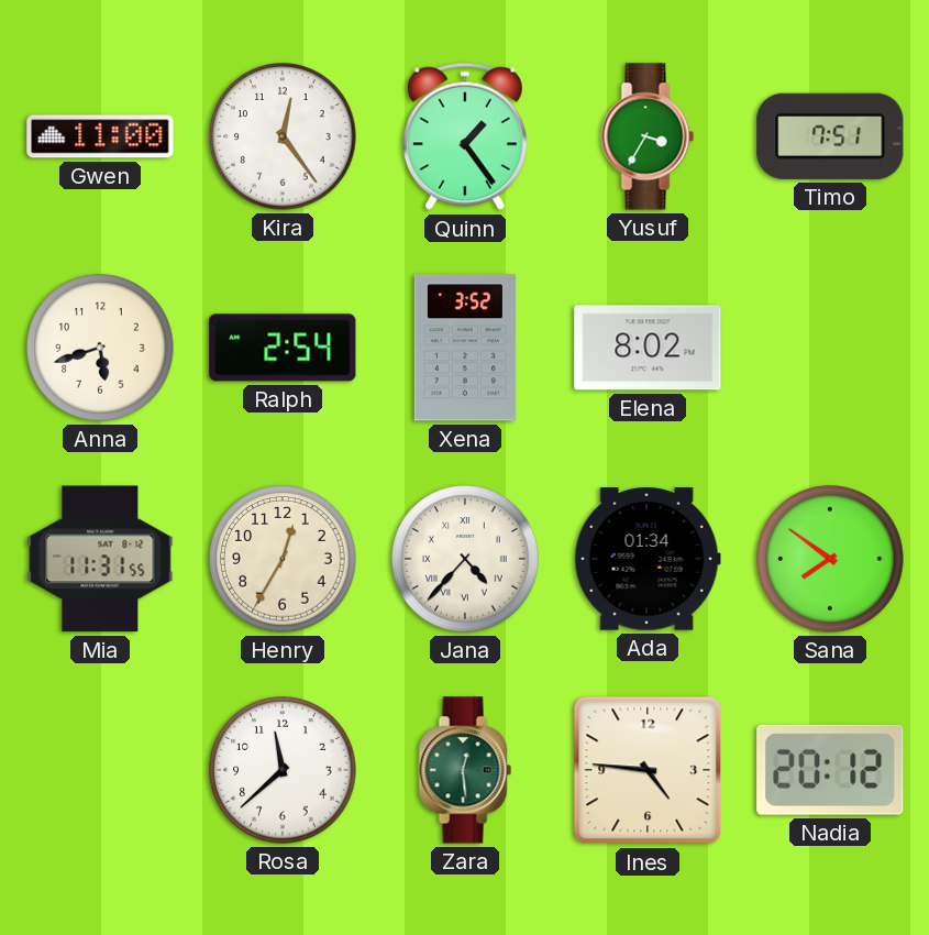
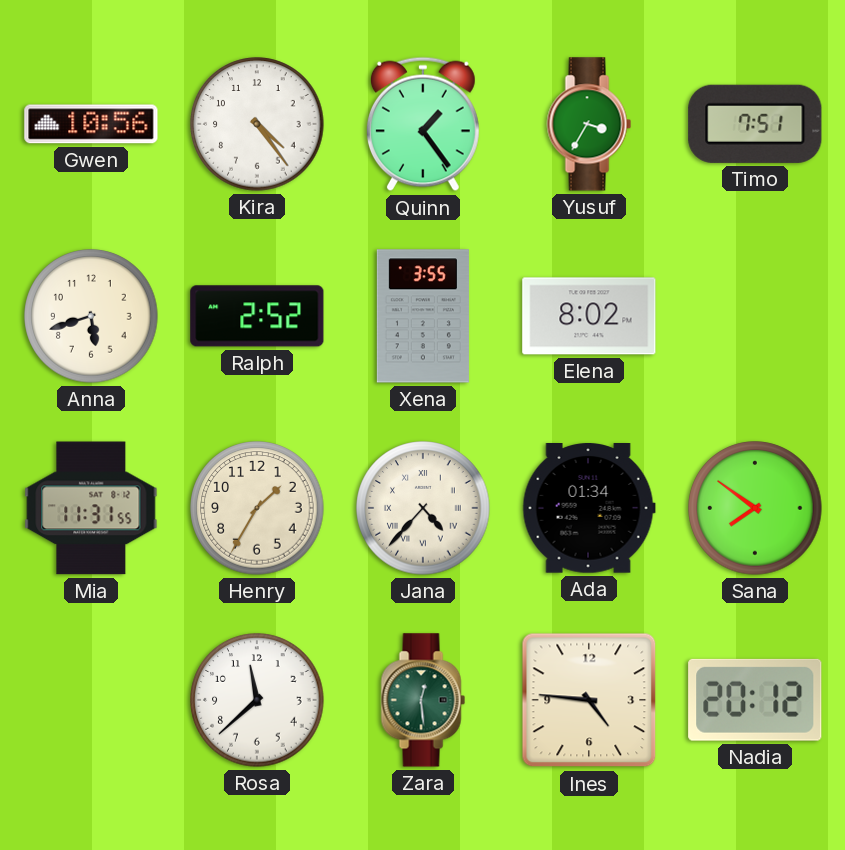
Gwen: 11:00 -> 10:56 (91, 124)
Kira: 12:24 -> 4:24 (257, 124)
Ralph: 2:54 -> 2:52 (257, 316)
Xena: 3:52 -> 3:55 (423, 316)
Henry: 12:35 -> 1:35 (257, 508)
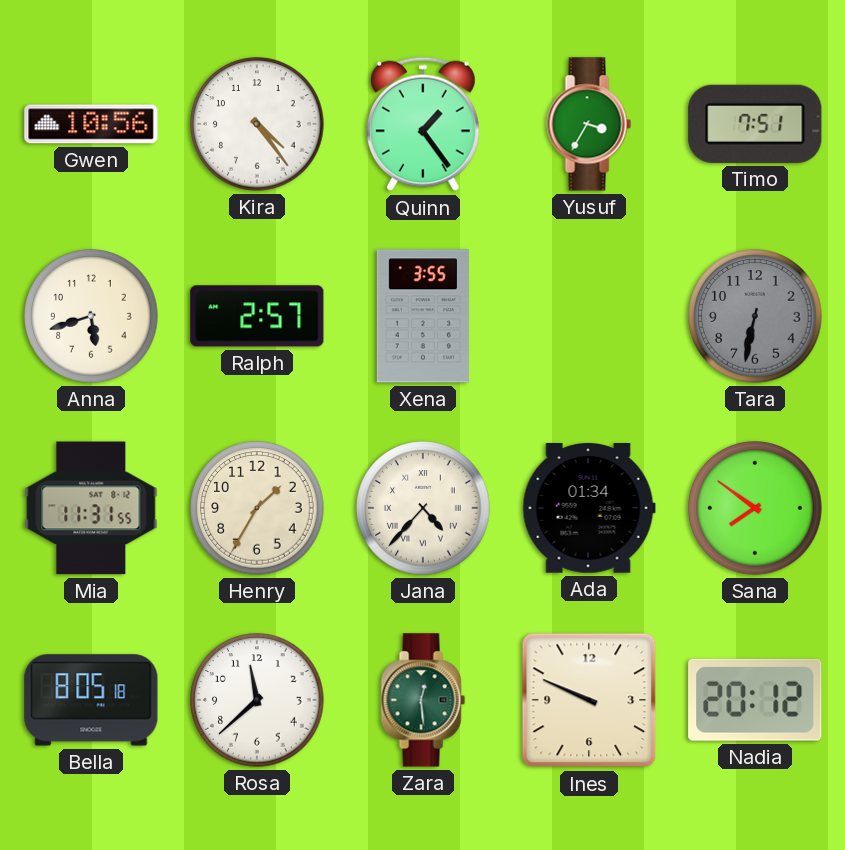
Ralph: 2:52 -> 2:57 (257, 316)
Elena: 8:02 -> none (589, 316)
Tara: none -> 6:32 (755, 316)
Bella: none -> 8:05 (91, 700)
Ines: 4:46 -> 9:49 (589, 700)
